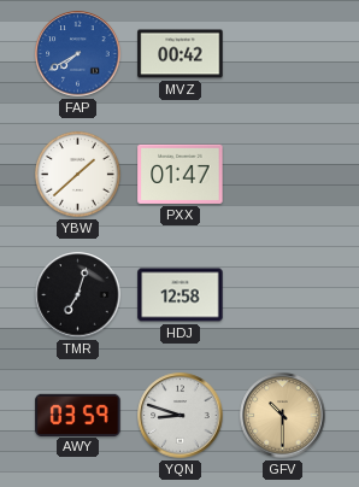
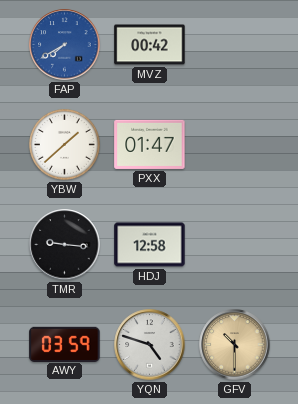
TMR: 7:03 -> 9:16 (65, 245)
YQN: 8:48 -> 4:48 (150, 345)
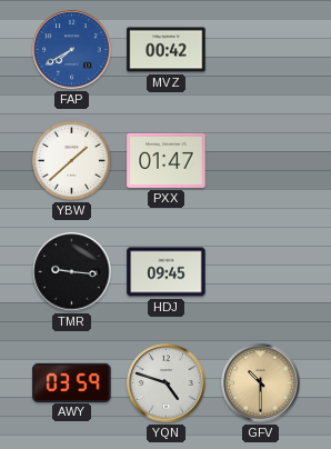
HDJ: 12:58 -> 09:45 (167, 272)
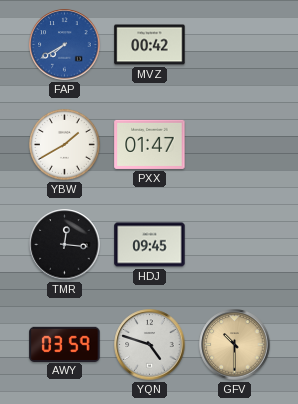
YBW: 1:38 -> 1:40 (64, 144)
TMR: 9:16 -> 12:16 (65, 245)
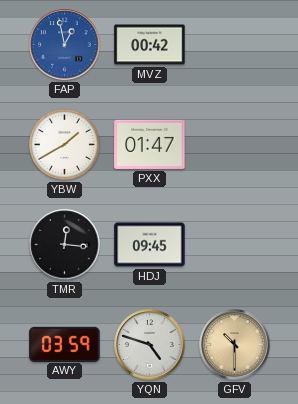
FAP: 7:40 -> 12:58 (65, 45)
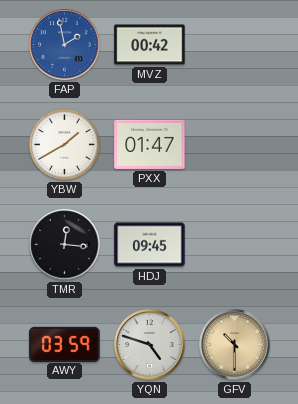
FAP: 12:58 -> 1:58 (65, 45)
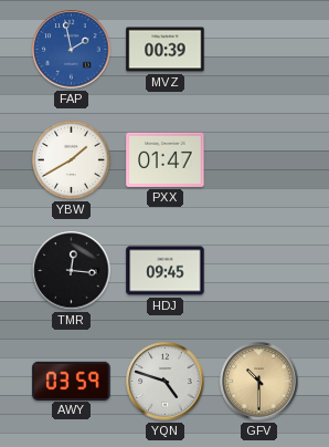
MVZ: 00:42 -> 00:39 (166, 50)
